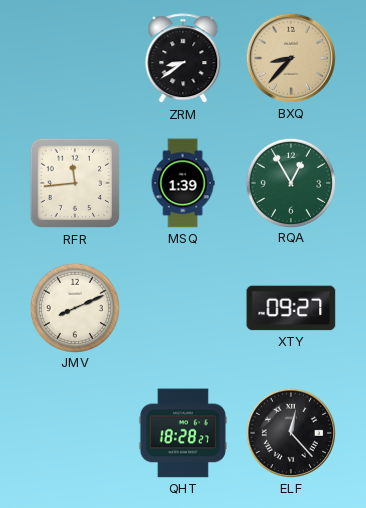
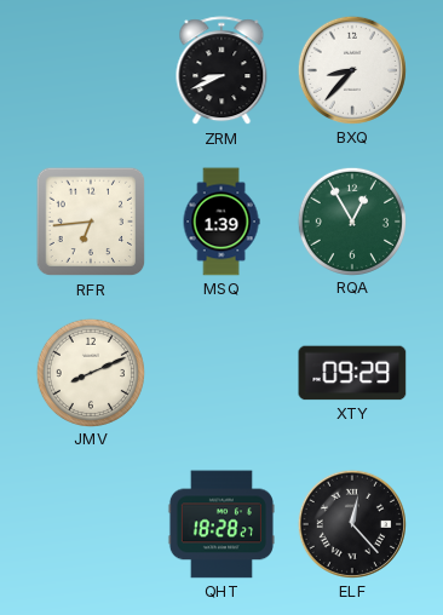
ZRM: 8:39 -> 8:41 (221, 71)
BXQ dial: champagne -> white (352, 70)
RFR: 11:44 -> 6:44 (91, 222)
XTY: 09:27 -> 09:29 (352, 373)
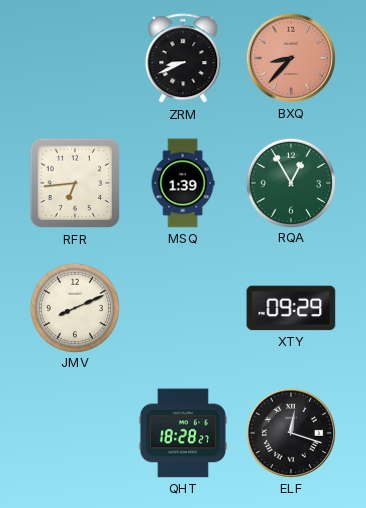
BXQ dial: white -> salmon (291, 58)
ELF: 12:23 -> 12:18 (291, 433)
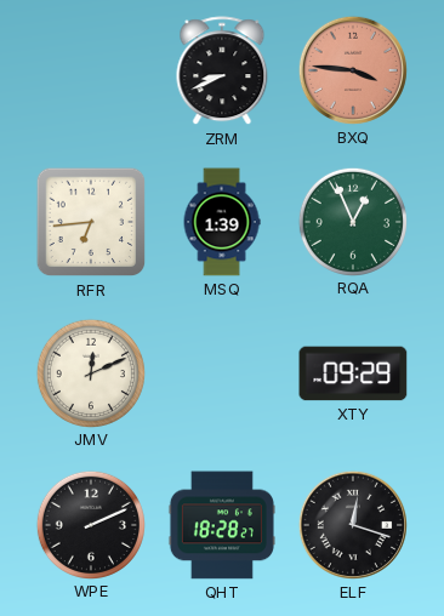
BXQ: 8:37 -> 3:46 (353, 70)
RQA: 12:55 -> 12:56 (352, 221)
JMV: 8:11 -> 12:11 (90, 372)
WPE: none -> 2:11 (90, 524)
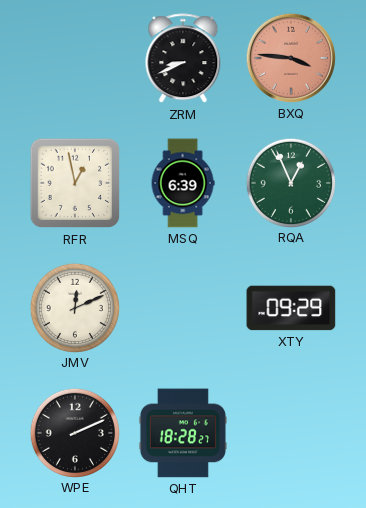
RFR: 6:44 -> 12:58 (75, 183)
MSQ: 1:39 -> 6:39 (183, 183)
ELF: 12:18 -> none (353, 525)
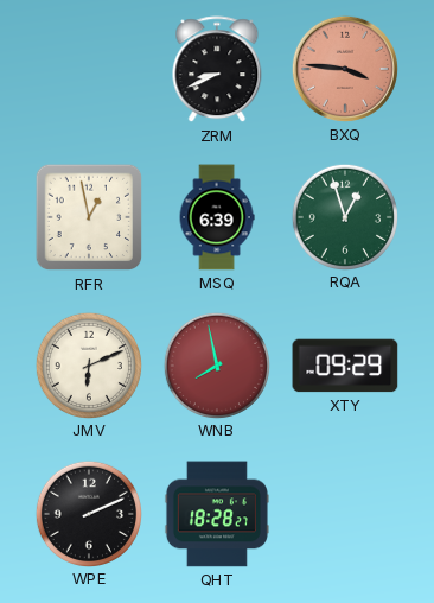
RQA: 12:56 -> 12:57 (344, 216)
JMV: 12:11 -> 6:11 (88, 364)
WNB: none -> 7:58 (216, 364)
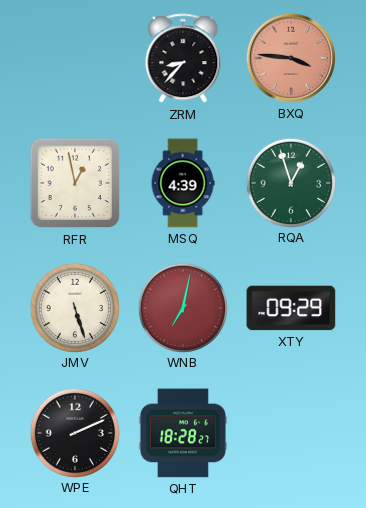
ZRM: 8:41 -> 8:37 (183, 59)
MSQ: 6:39 -> 4:39 (183, 183)
JMV: 6:11 -> 5:27 (74, 307)
WNB: 7:58 -> 7:02 (182, 307)
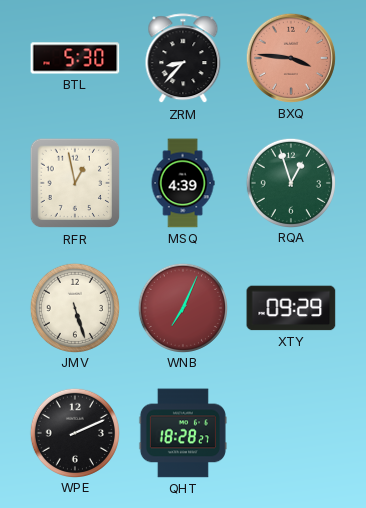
BTL: none -> 5:30 (75, 58)
WNB: 7:02 -> 7:04 (182, 307)
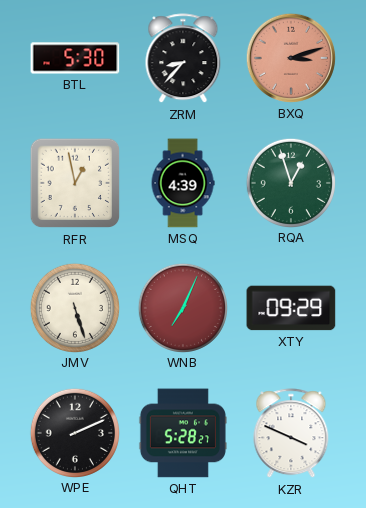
BXQ: 3:46 -> 3:12 (291, 58)
QHT: 18:28 -> 5:28 (183, 433)
KZR: none -> 3:49 (291, 434)
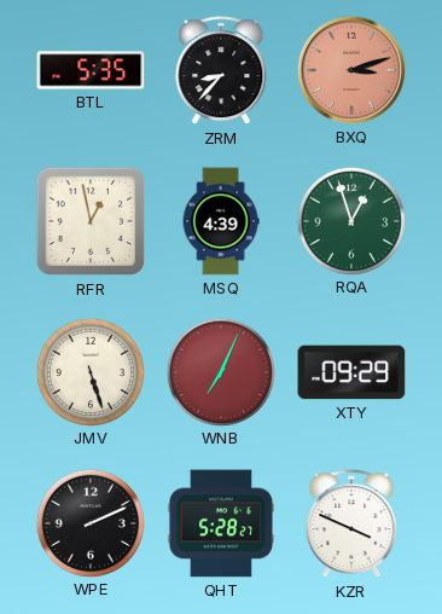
BTL: 5:30 -> 5:35 (91, 70)
